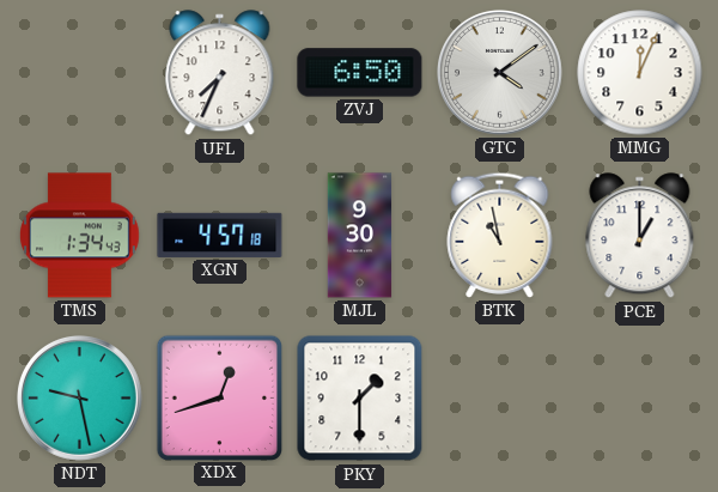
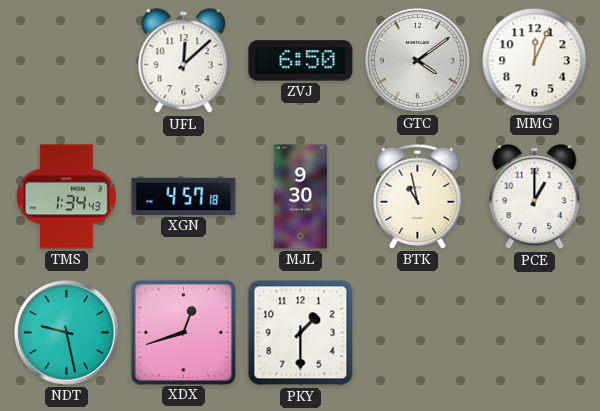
UFL: 7:34 -> 12:08 (184, 61)
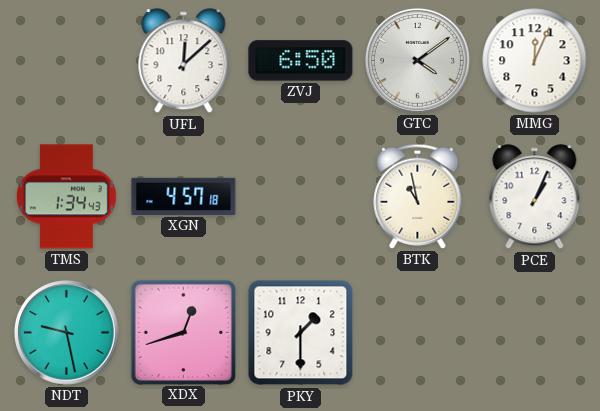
MJL: 9:30 -> none (301, 197)
PCE: 1:00 -> 1:04 (535, 197)
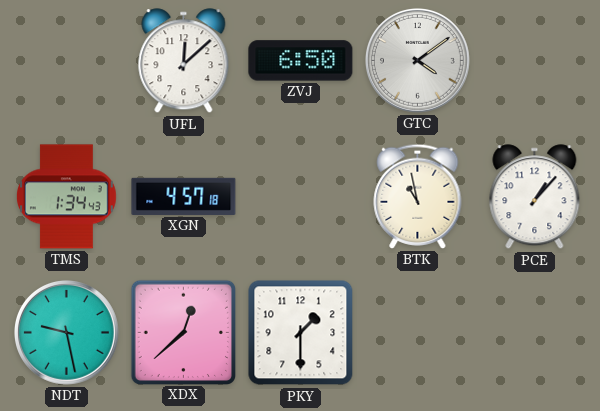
MMG: 12:04 -> none (535, 61)
PCE: 1:04 -> 1:07 (535, 197)
XDX: 12:42 -> 12:38 (183, 332)
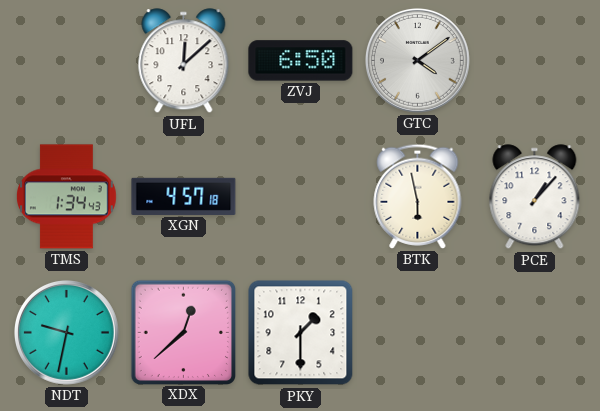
BTK: 10:58 -> 5:58 (418, 196)
NDT: 9:28 -> 9:32 (67, 333)
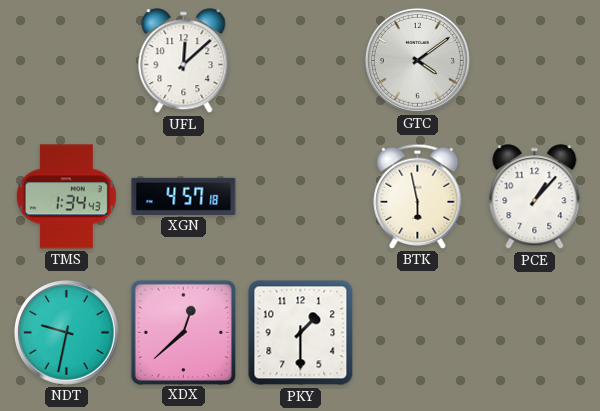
ZVJ: 6:50 -> none (301, 61)
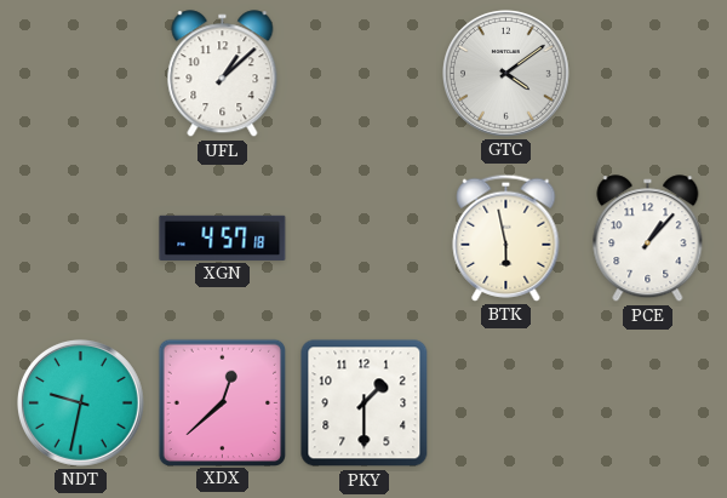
UFL: 12:08 -> 1:08 (223, 74)
TMS: 1:34 -> none (66, 197)
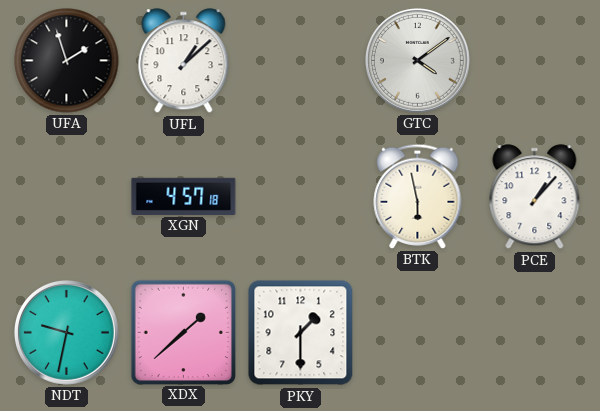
UFA: none -> 1:57 (67, 61)
XDX: 12:38 -> 1:38 (183, 332)
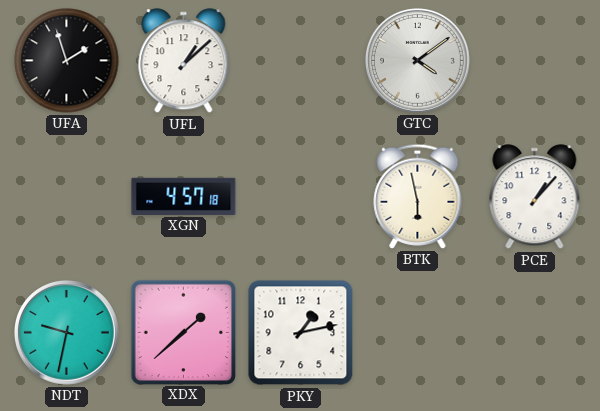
PKY: 1:30 -> 1:13 (301, 333)
